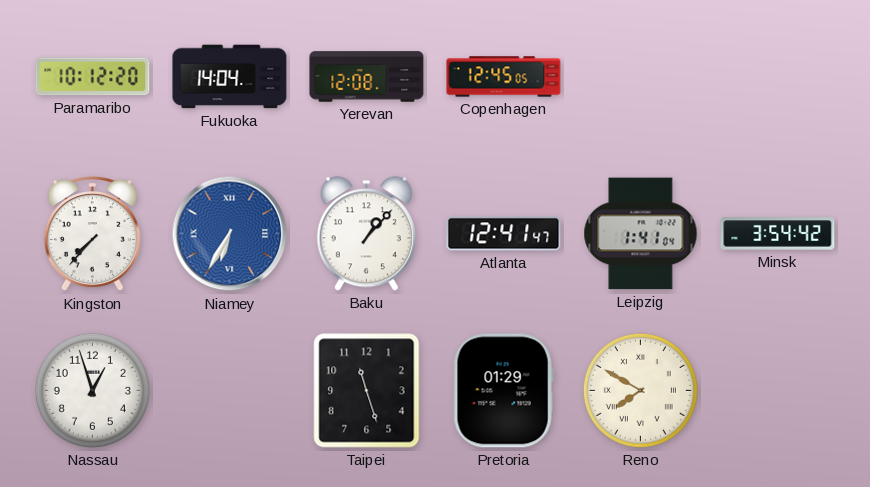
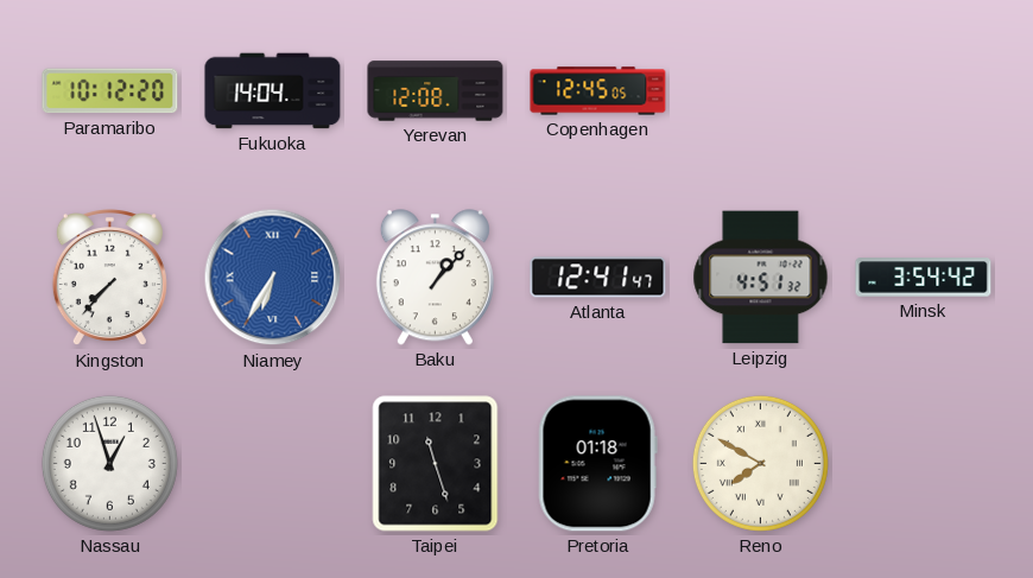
Leipzig: 1:41 -> 4:51 (761, 278)
Pretoria: 01:29 -> 01:18 (597, 464)
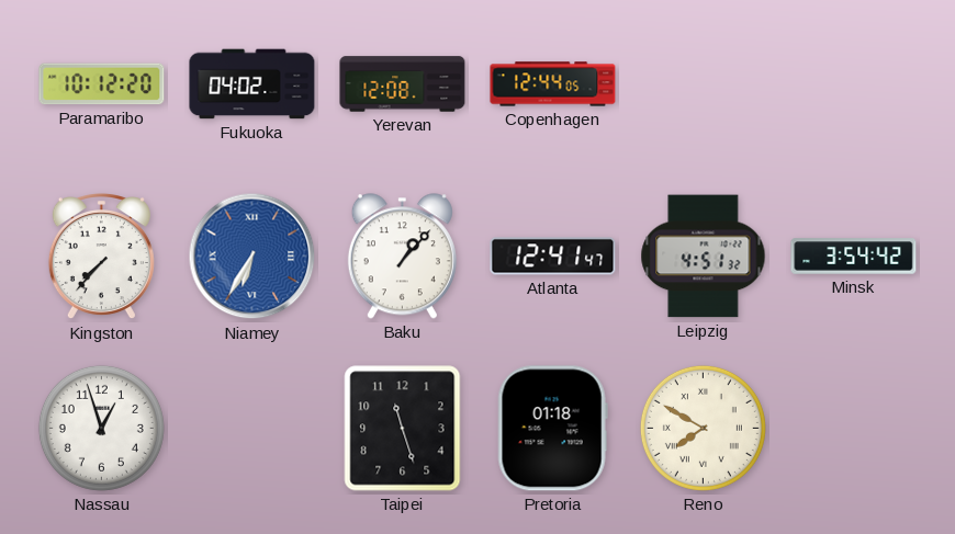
Fukuoka: 14:04 -> 04:02 (252, 84)
Copenhagen: 12:45 -> 12:44 (553, 84)
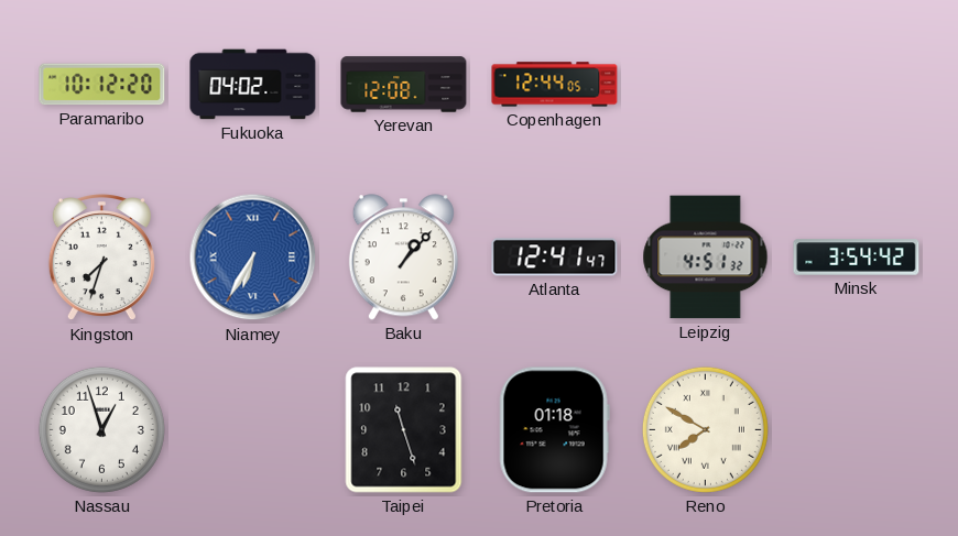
Kingston: 7:37 -> 7:33 (101, 259)
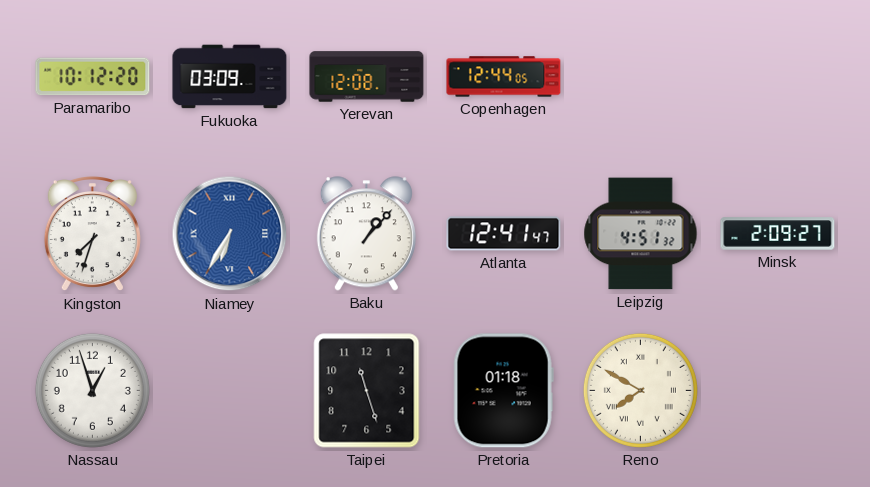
Fukuoka: 04:02 -> 03:09 (230, 77)
Minsk: 3:54 -> 2:09 (778, 234)
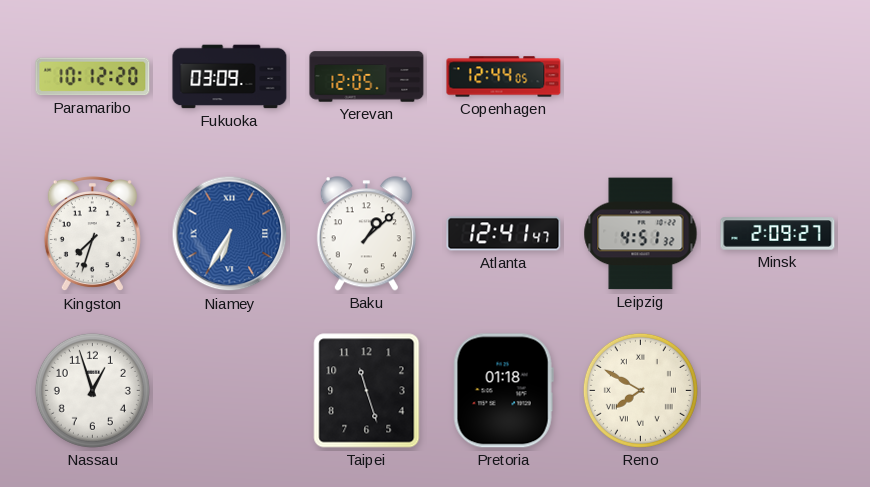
Yerevan: 12:08 -> 12:05 (367, 77)
Baku: 1:07 -> 1:08 (366, 234)
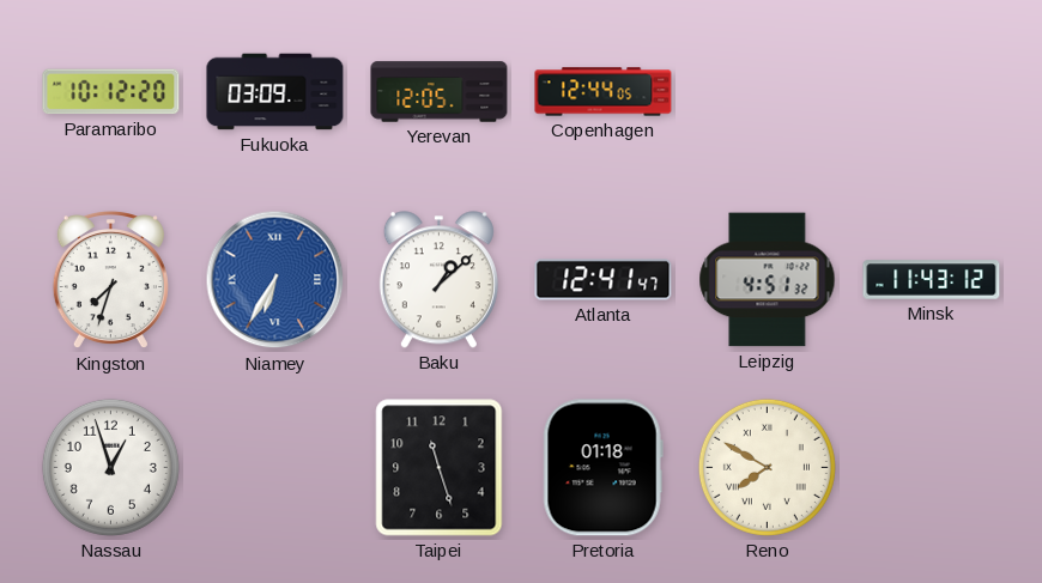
Minsk: 2:09 -> 11:43 (932, 280)
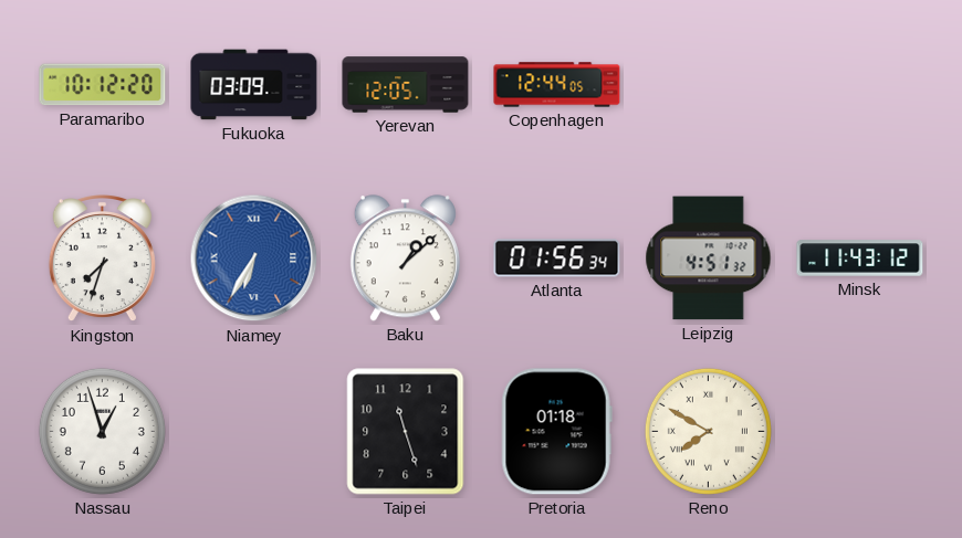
Atlanta: 12:41 -> 01:56 (557, 259)
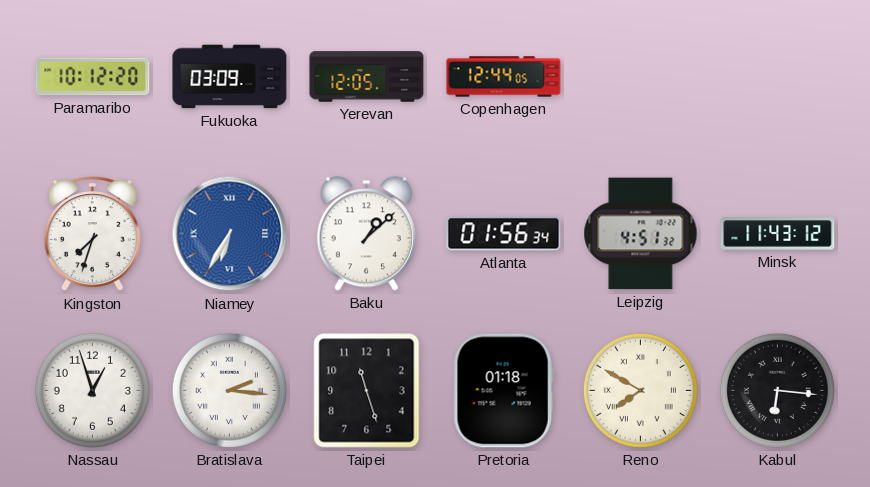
Bratislava: none -> 2:16 (229, 390)
Kabul: none -> 6:16 (777, 390)
